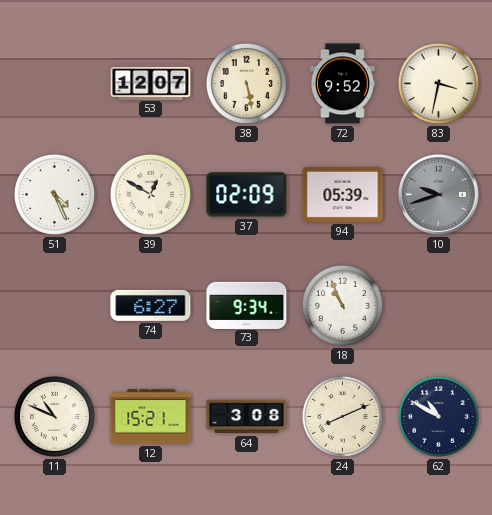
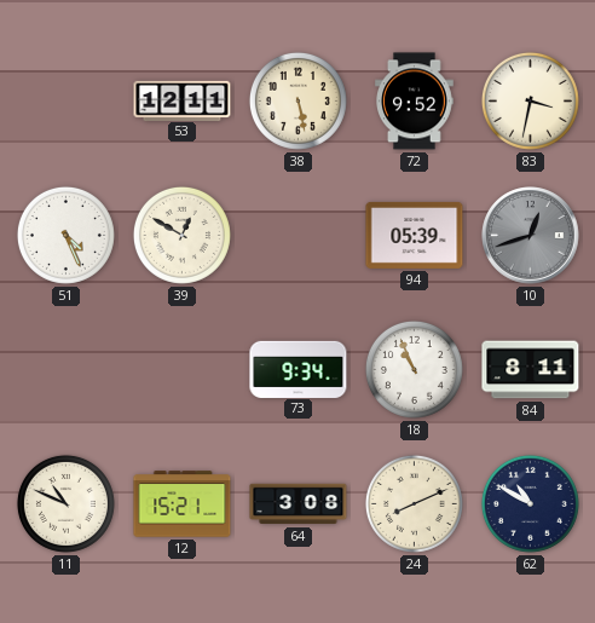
53: 12:07 -> 12:11 (183, 100)
37: 02:09 -> none (247, 195)
10: 9:42 -> 12:42 (531, 236)
74: 6:27 -> none (151, 305)
84: none -> 8:11 (531, 370)
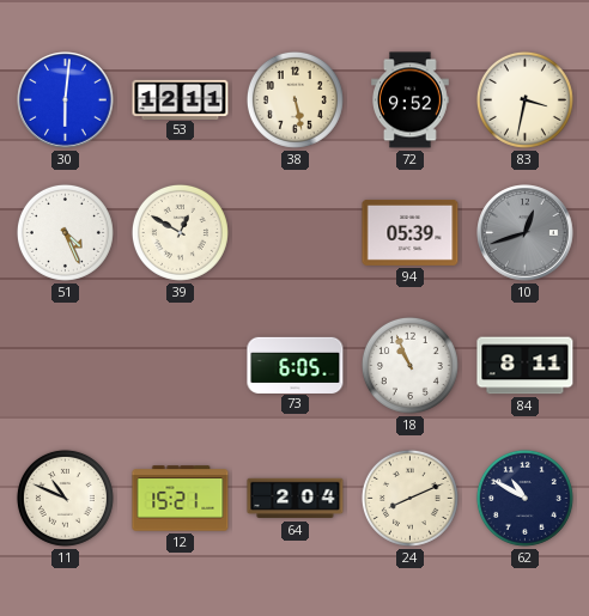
30: none -> 6:01 (66, 100)
73: 9:34 -> 6:05 (296, 365)
64: 3:08 -> 2:04 (296, 499)
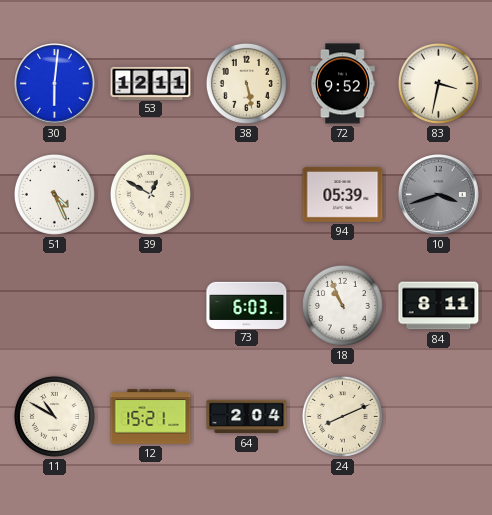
10: 12:42 -> 3:42 (439, 195)
73: 6:05 -> 6:03 (247, 305)
11: 10:49 -> 10:50 (54, 416)
62: 10:50 -> none (524, 498)
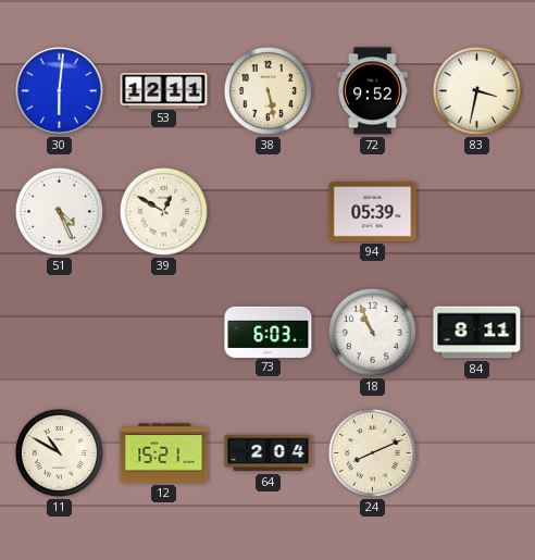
10: 3:42 -> none (439, 195)
